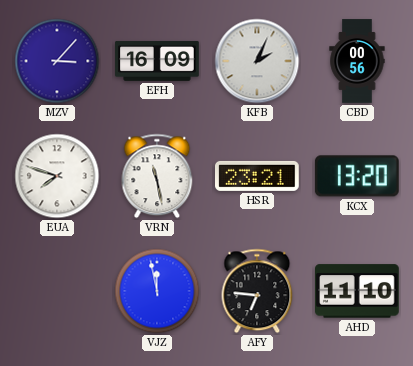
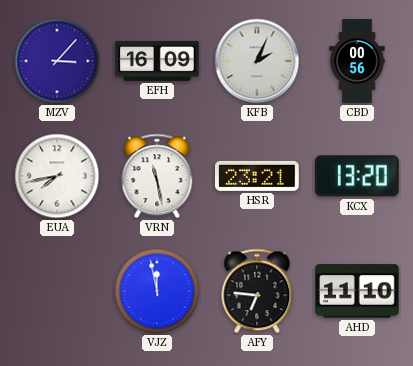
EUA: 7:48 -> 7:43 (57, 176)
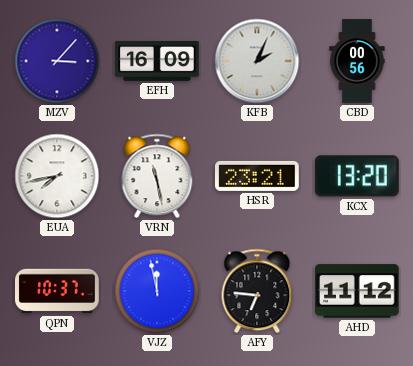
QPN: none -> 10:37 (57, 291)
AHD: 11:10 -> 11:12 (358, 291)
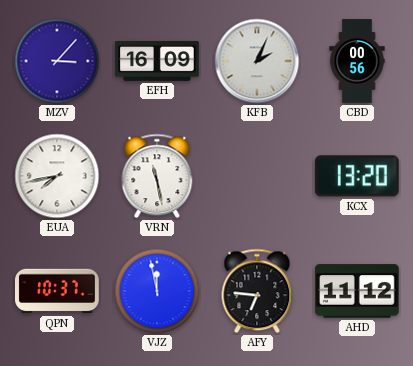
HSR: 23:21 -> none (258, 176)
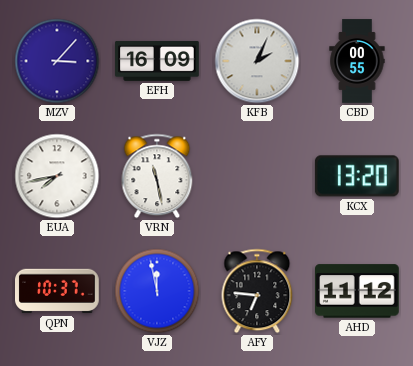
CBD: 00:56 -> 00:55 (357, 61)
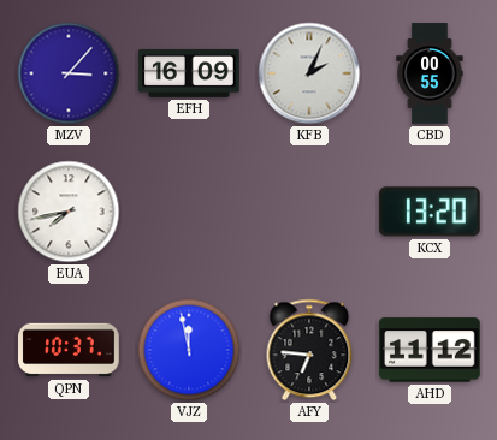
VRN: 11:28 -> none (157, 176)
